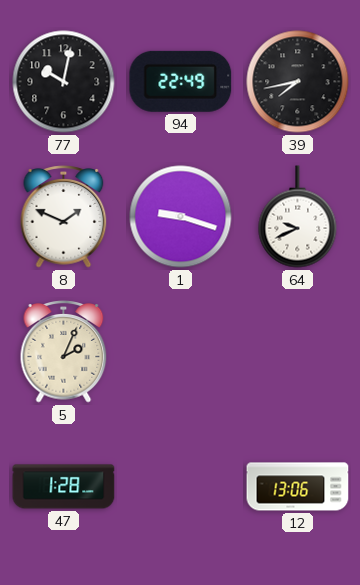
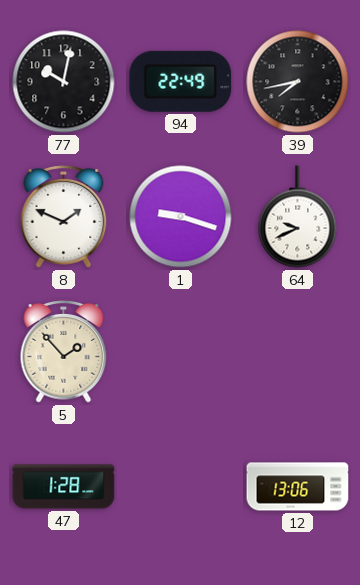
5: 2:04 -> 1:53 (64, 352)
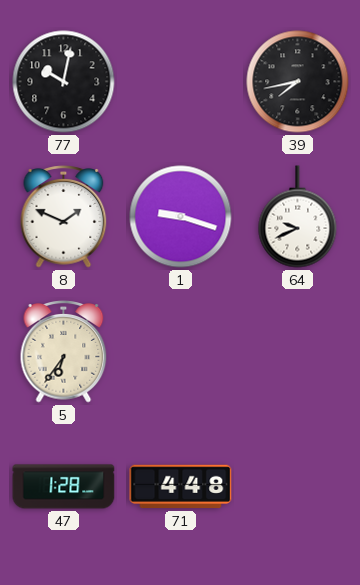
94: 22:49 -> none (181, 81)
5: 1:53 -> 6:36 (64, 352)
71: none -> 4:48 (181, 487)
12: 13:06 -> none (298, 487)
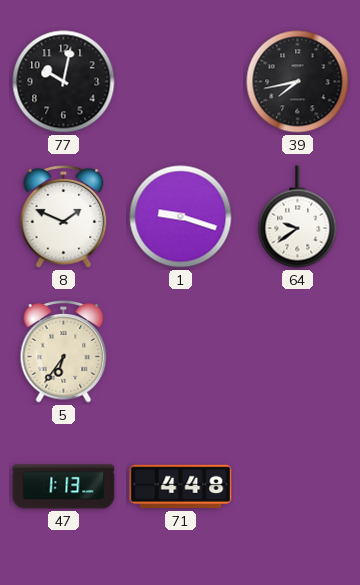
64: 9:41 -> 9:39 (298, 217)
47: 1:28 -> 1:13 (64, 487)
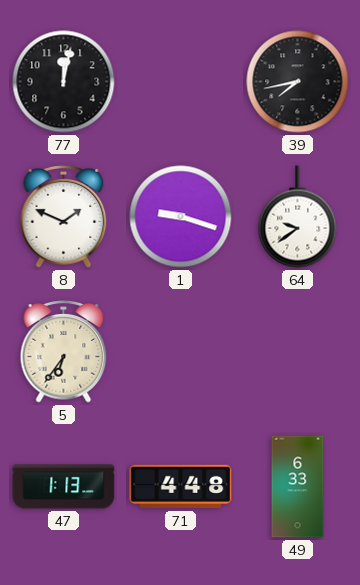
77: 10:02 -> 12:02 (64, 82)
49: none -> 6:33 (298, 487)
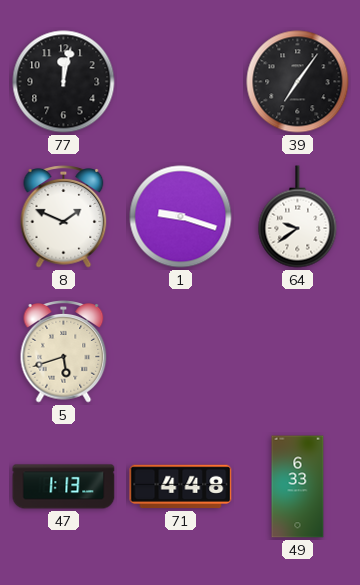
39: 7:43 -> 7:06 (298, 82)
5: 6:36 -> 5:42 (64, 352)
